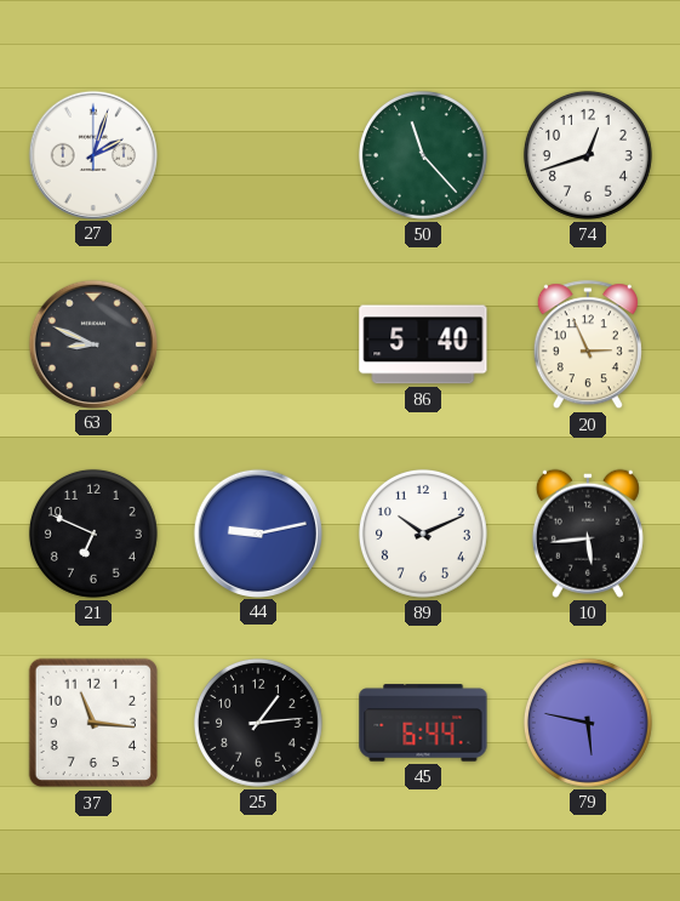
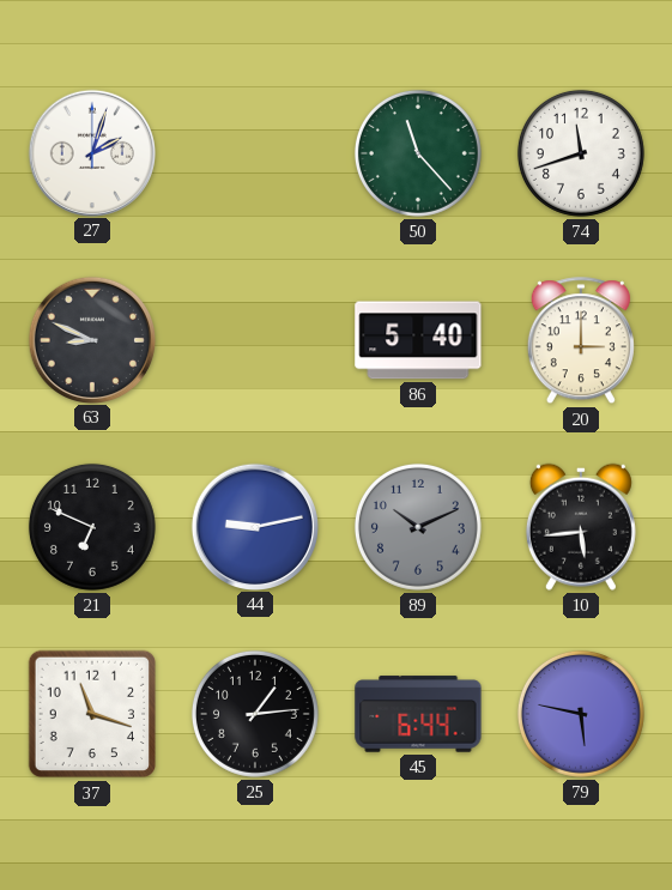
74: 12:42 -> 11:42 (581, 153)
20: 2:56 -> 3:00 (581, 341)
89 dial: white -> grey (418, 527)
37: 11:16 -> 11:18 (92, 714)
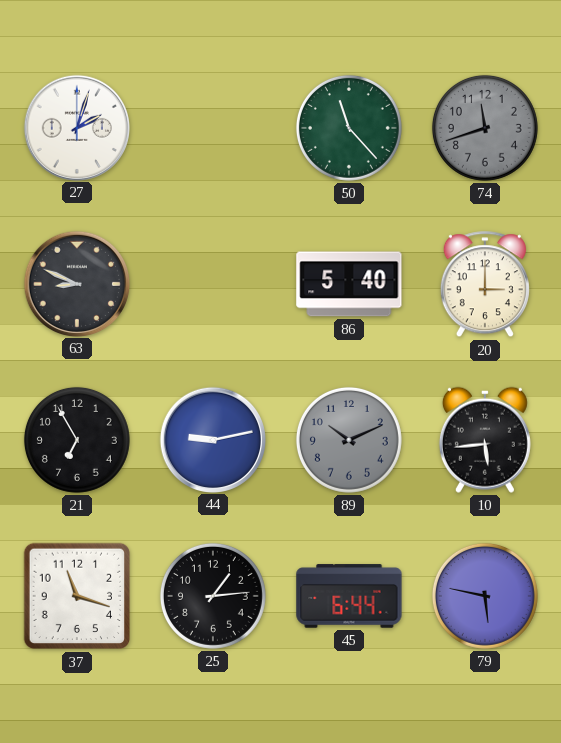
74 dial: white -> grey (485, 128)
21: 6:49 -> 6:55 (77, 440)
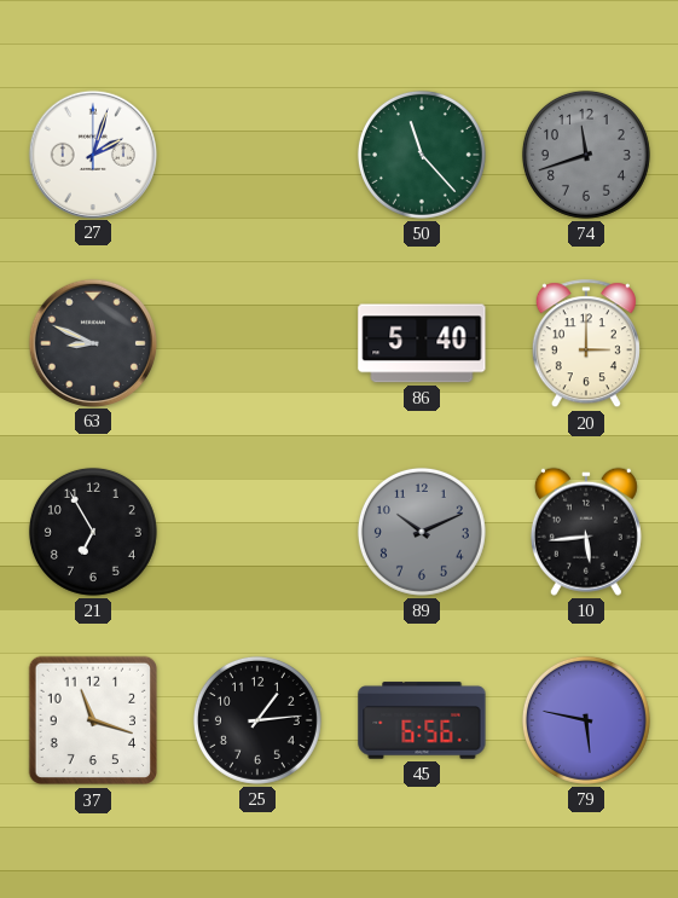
44: 9:13 -> none (212, 439)
45: 6:44 -> 6:56 (422, 720)
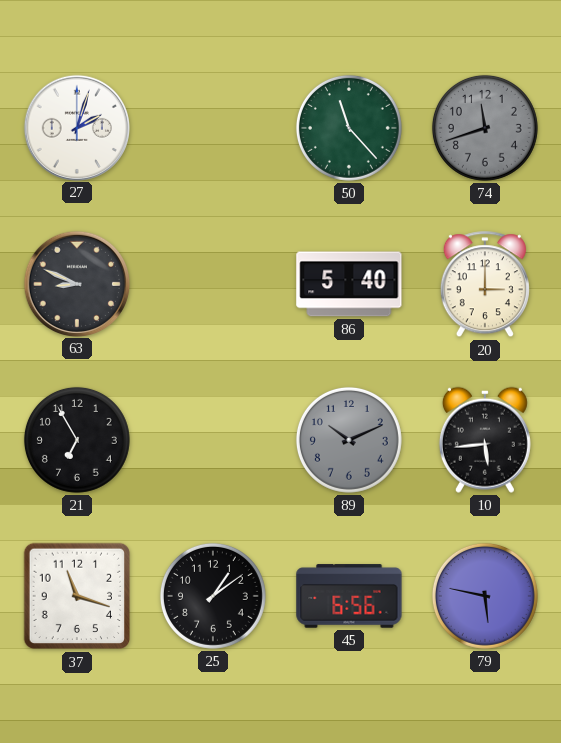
25: 1:14 -> 1:09 (213, 596)
